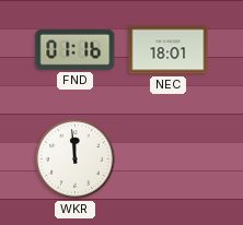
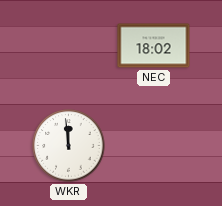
FND: 01:16 -> none (76, 49)
NEC: 18:01 -> 18:02 (154, 46)
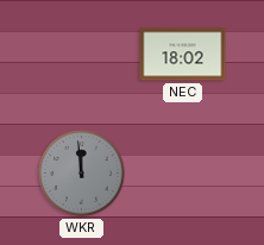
WKR dial: white -> grey (82, 174)
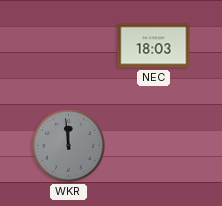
NEC: 18:02 -> 18:03 (154, 46)
